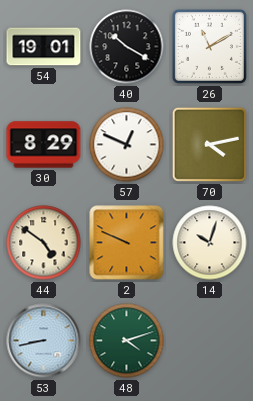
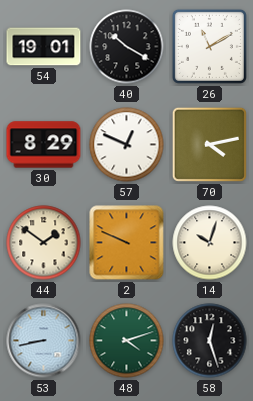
44: 4:51 -> 1:51 (44, 243)
58: none -> 12:27 (210, 341)
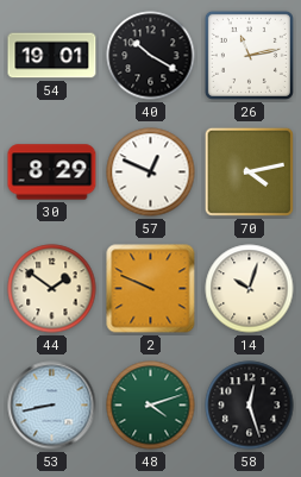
26: 11:10 -> 11:13 (249, 55)
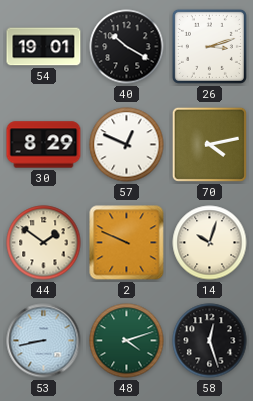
26: 11:13 -> 3:12 (209, 46)
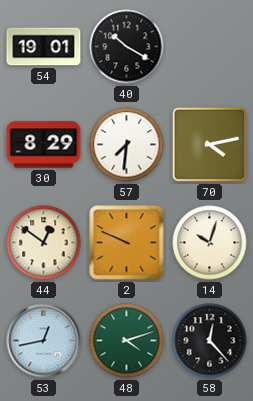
26: 3:12 -> none (209, 46)
57: 12:49 -> 7:31 (127, 145)
44: 1:51 -> 12:51 (44, 243)
53: 8:43 -> 12:43 (44, 341)
58: 12:27 -> 12:23 (210, 341)
